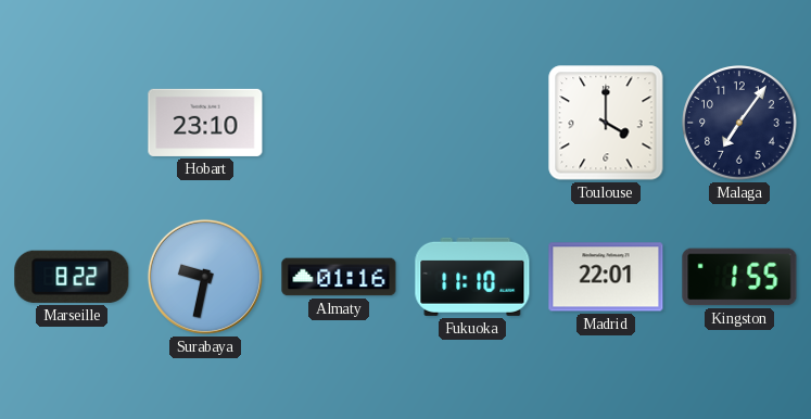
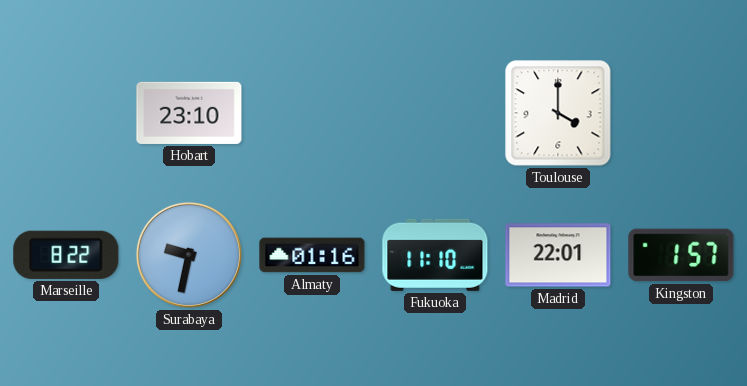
Malaga: 7:06 -> none (739, 123)
Kingston: 1:55 -> 1:57 (681, 255)
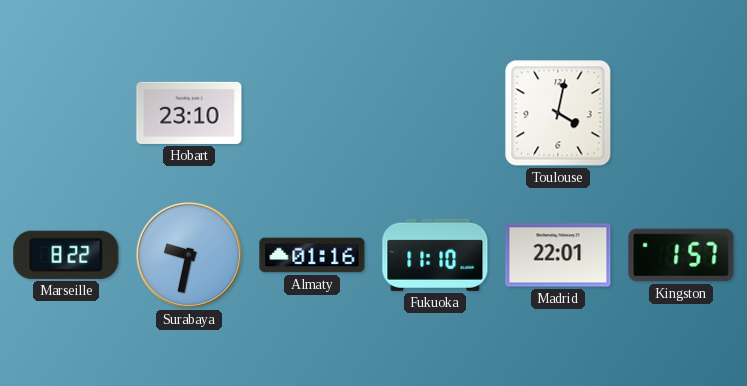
Toulouse: 4:00 -> 4:02 (558, 113)
